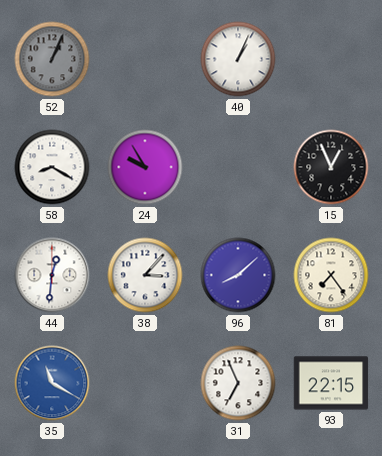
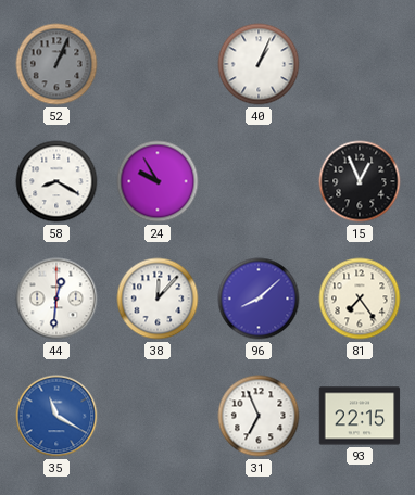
38: 3:07 -> 12:07 (158, 299)
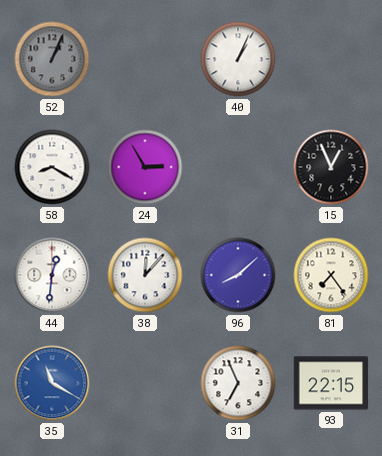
24: 9:55 -> 2:55 (145, 167)
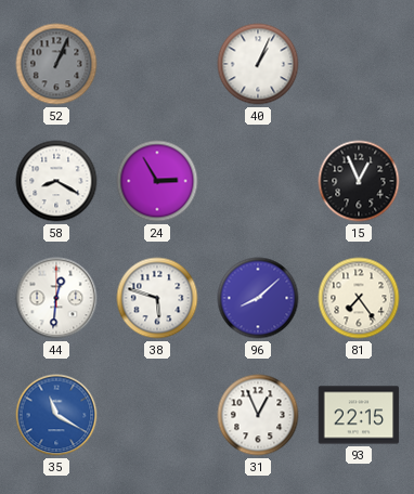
38: 12:07 -> 5:48 (157, 298)
31: 6:56 -> 12:56 (258, 415)
